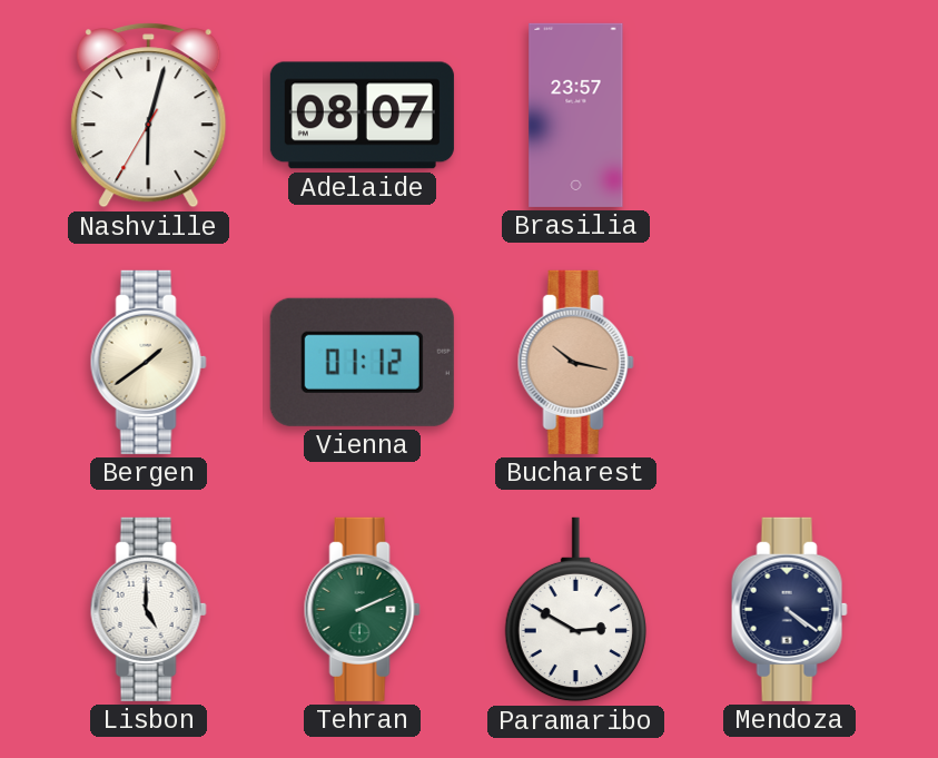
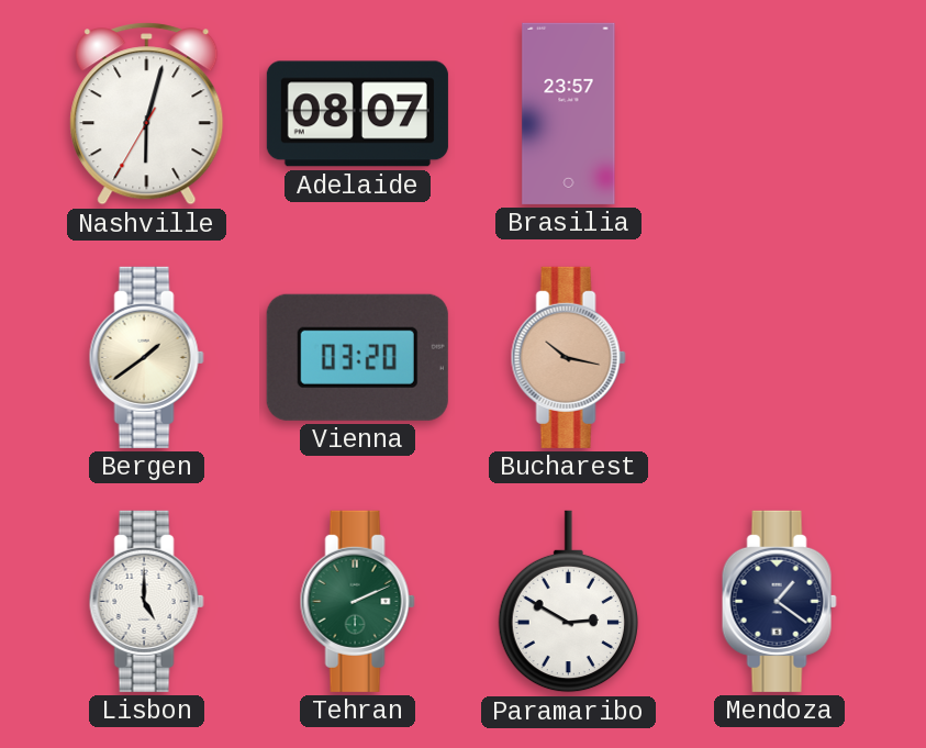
Vienna: 01:12 -> 03:20 (357, 357)
Mendoza: 4:21 -> 1:21 (779, 601)
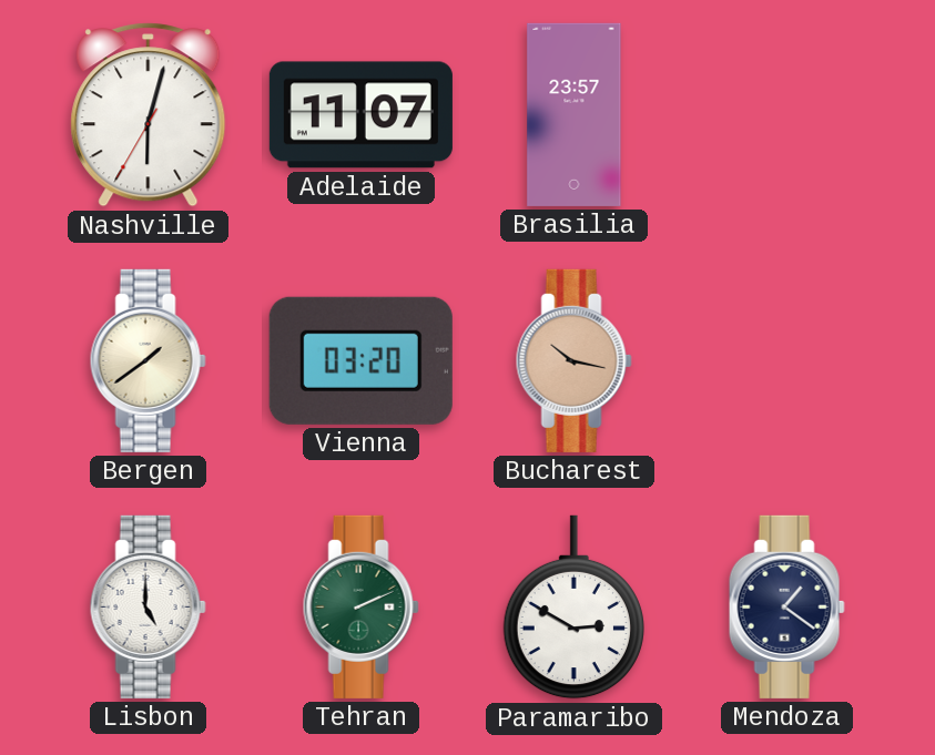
Adelaide: 08:07 -> 11:07 (360, 115)
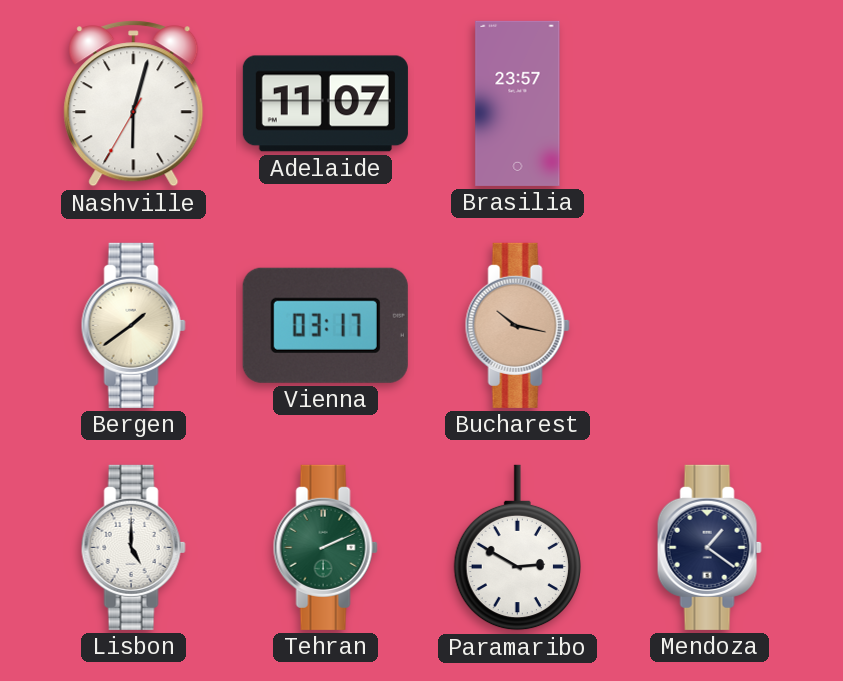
Vienna: 03:20 -> 03:17 (325, 325)
